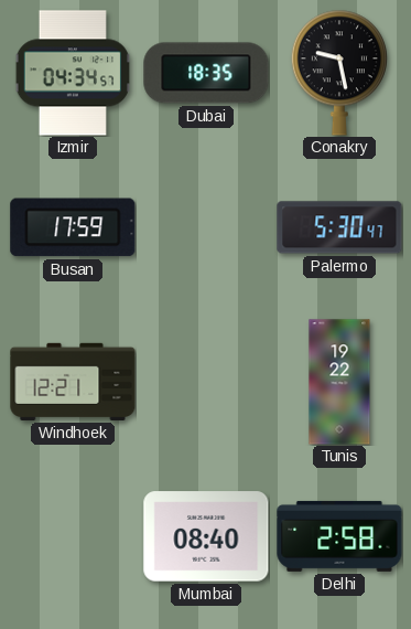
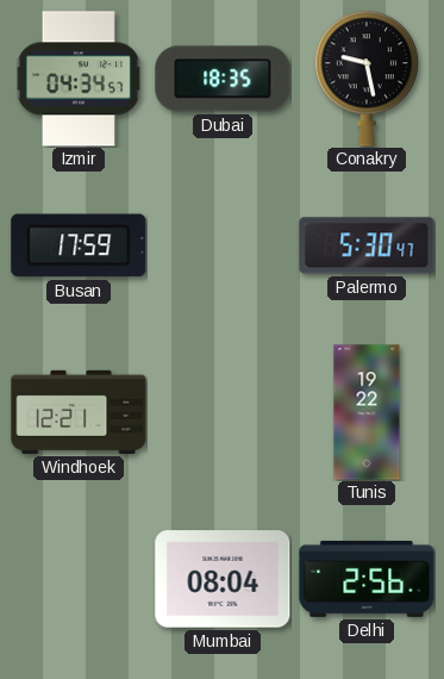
Mumbai: 08:40 -> 08:04 (223, 579)
Delhi: 2:58 -> 2:56 (367, 579)
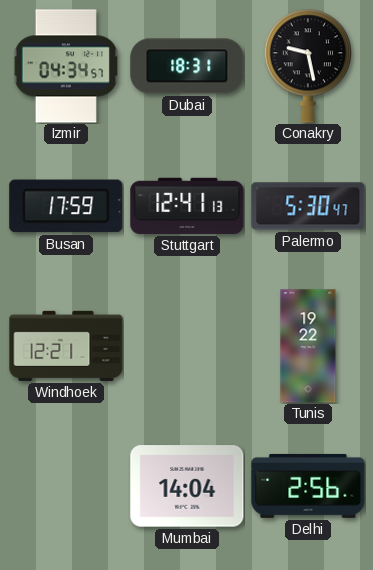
Dubai: 18:35 -> 18:31 (187, 66)
Stuttgart: none -> 12:41 (187, 206)
Mumbai: 08:04 -> 14:04 (187, 486)
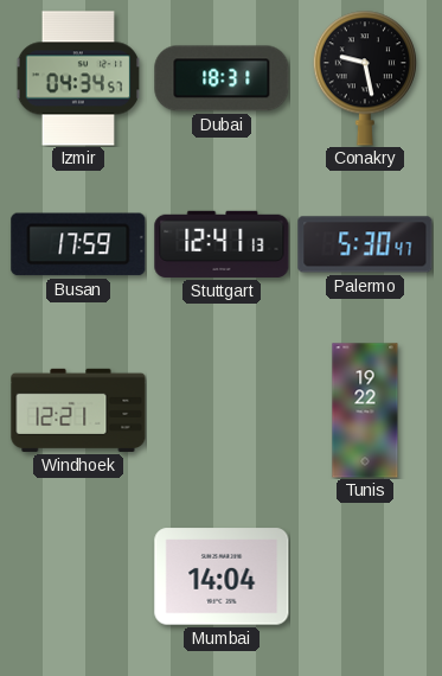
Delhi: 2:56 -> none (308, 486)
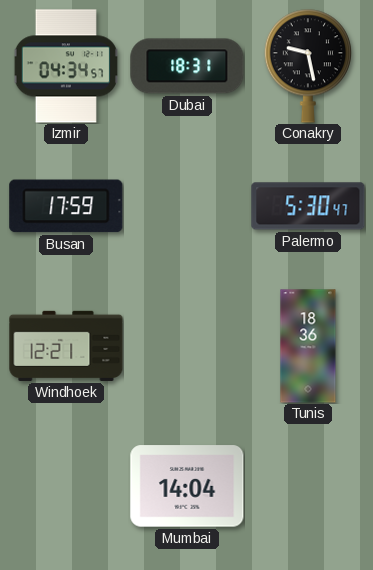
Stuttgart: 12:41 -> none (222, 244)
Tunis: 19:22 -> 18:36 (308, 346)
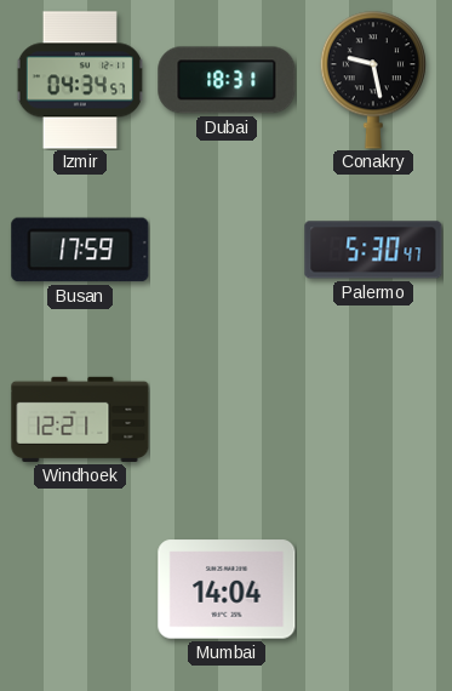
Tunis: 18:36 -> none (308, 346)
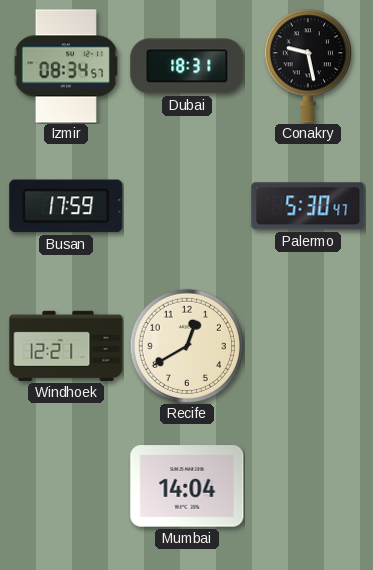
Izmir: 04:34 -> 08:34 (65, 66)
Recife: none -> 12:40 (187, 346)
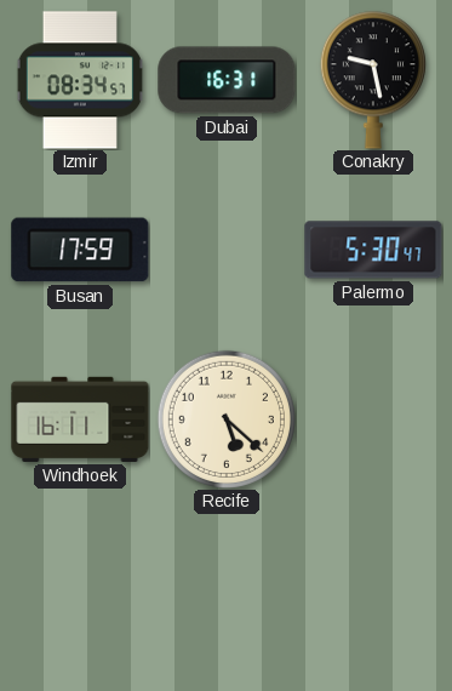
Dubai: 18:31 -> 16:31 (227, 80)
Windhoek: 12:21 -> 16:11 (80, 419)
Recife: 12:40 -> 5:22 (227, 419)
Mumbai: 14:04 -> none (187, 486)
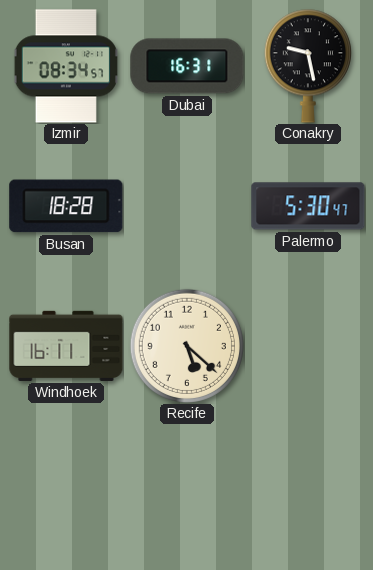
Busan: 17:59 -> 18:28 (66, 206)
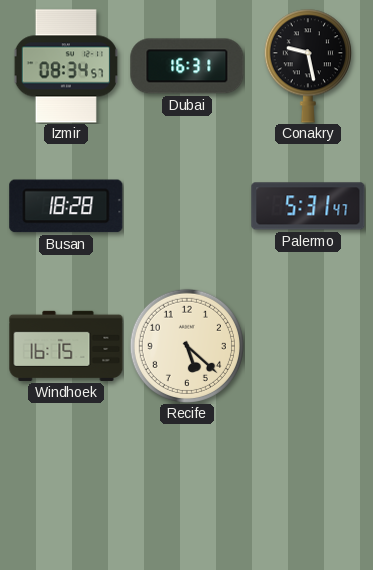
Palermo: 5:30 -> 5:31 (308, 206)
Windhoek: 16:11 -> 16:15 (66, 346)
